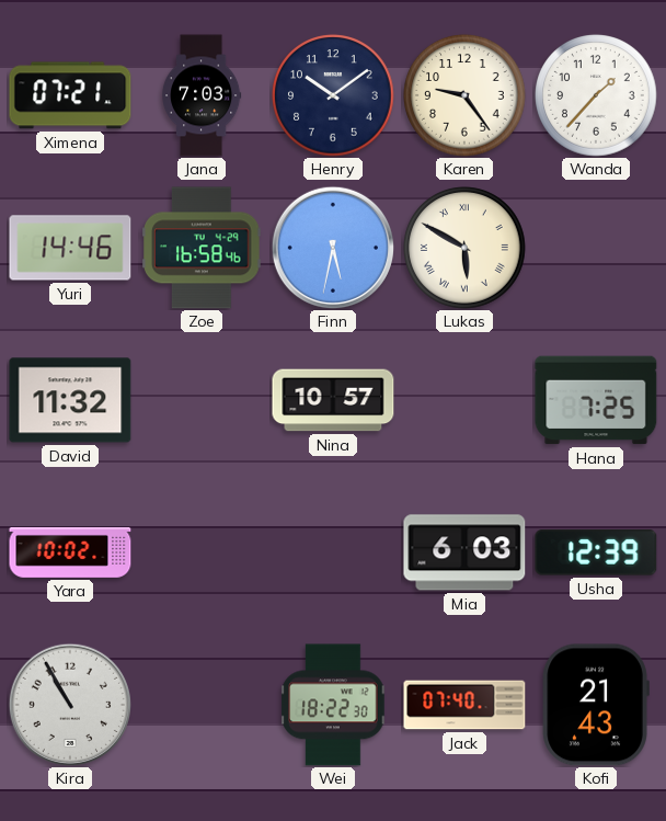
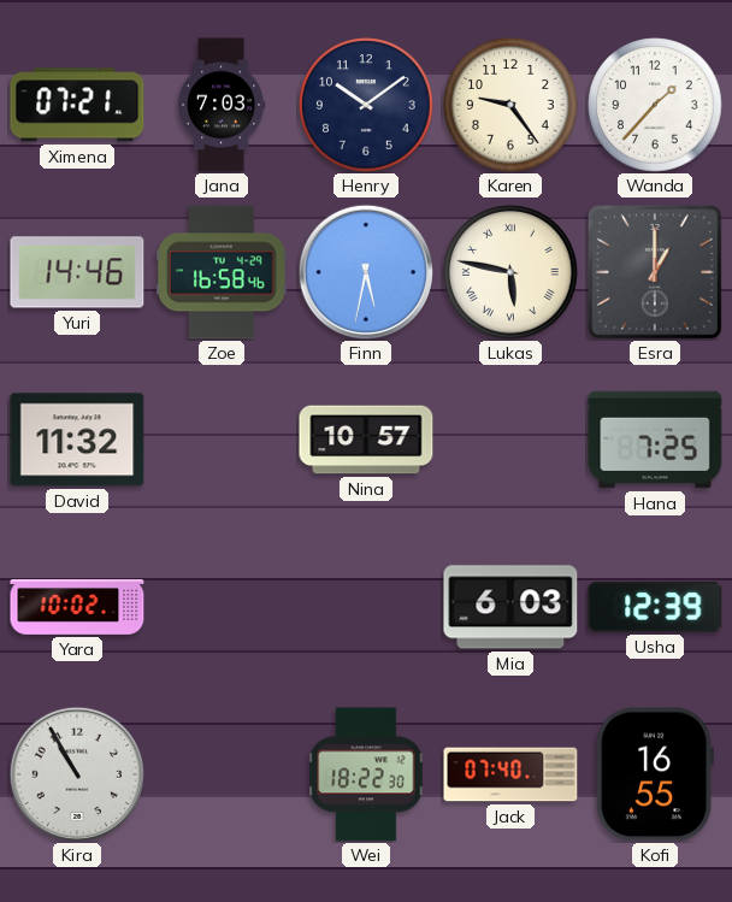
Lukas: 5:50 -> 5:47 (510, 272)
Esra: none -> 1:00 (655, 272)
Kofi: 21:43 -> 16:55 (655, 774)
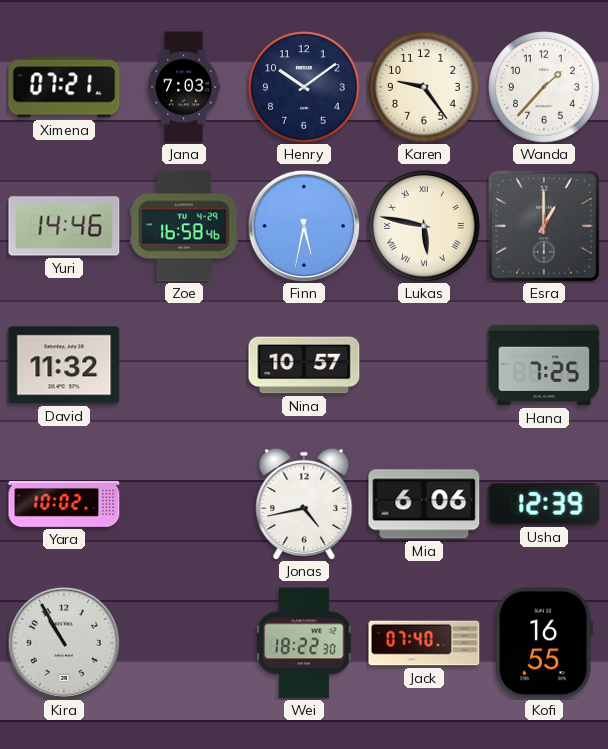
Jonas: none -> 4:43 (304, 503)
Mia: 6:03 -> 6:06 (424, 504)
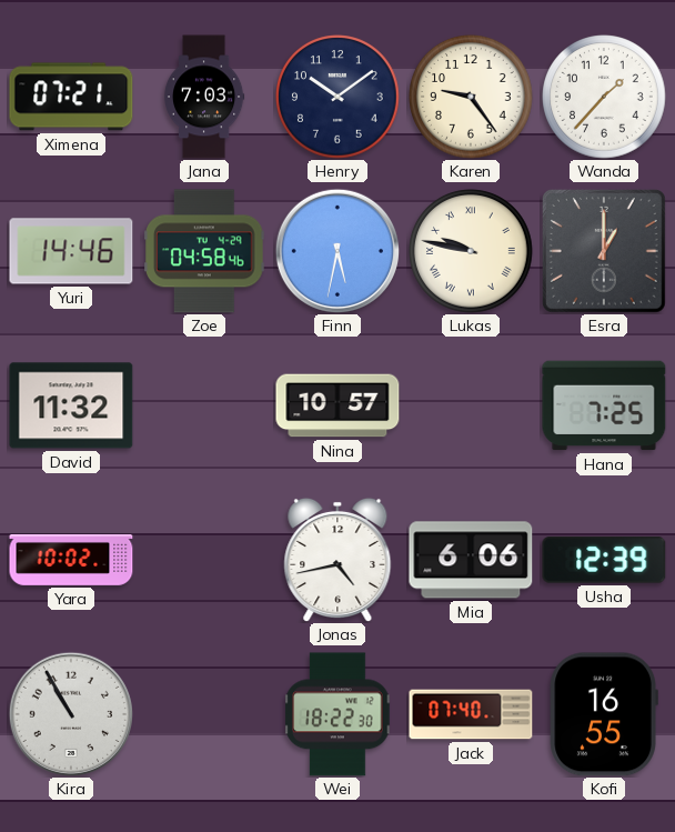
Zoe: 16:58 -> 04:58 (204, 251)
Lukas: 5:47 -> 9:47 (471, 251)
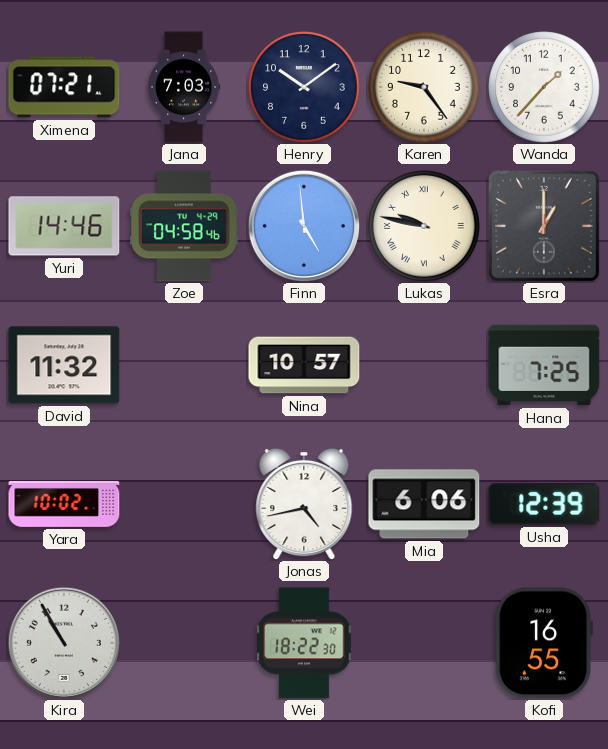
Finn: 5:32 -> 4:59 (304, 226)
Jack: 07:40 -> none (471, 714)
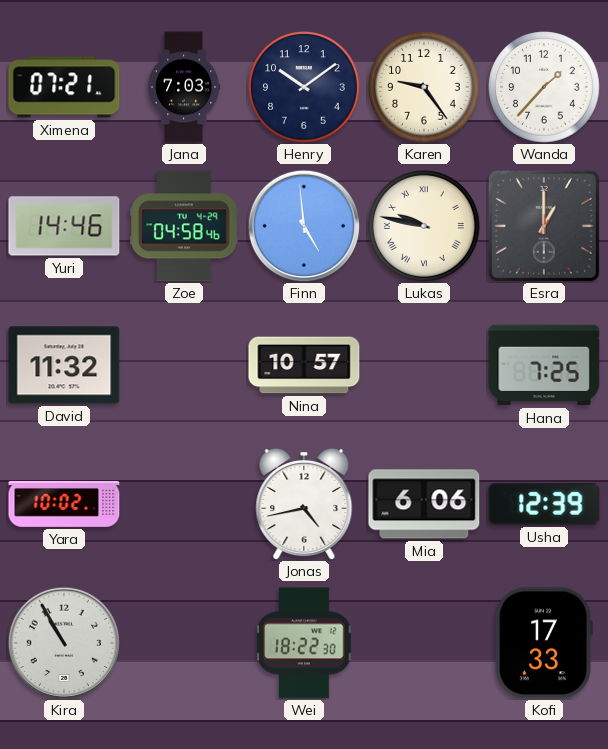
Kofi: 16:55 -> 17:33 (544, 643)
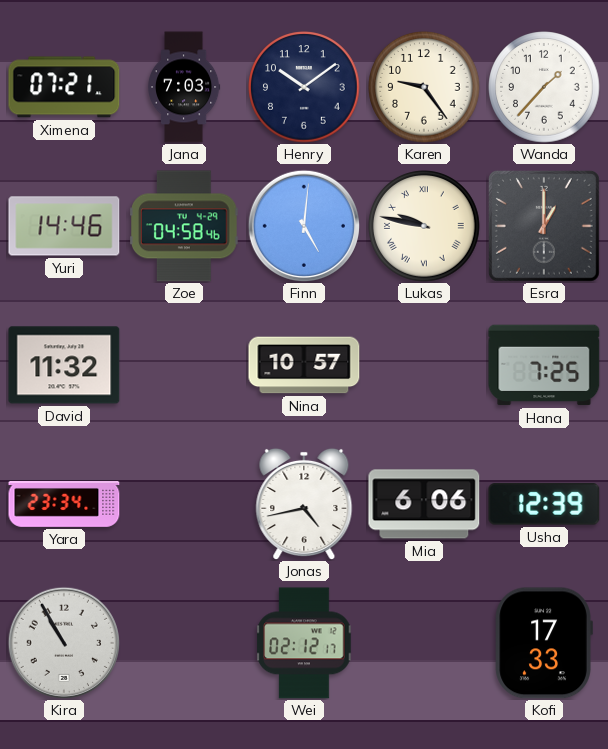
Finn: 4:59 -> 5:01 (304, 226)
Yara: 10:02 -> 23:34 (64, 505)
Wei: 18:22 -> 02:12 (304, 643)
